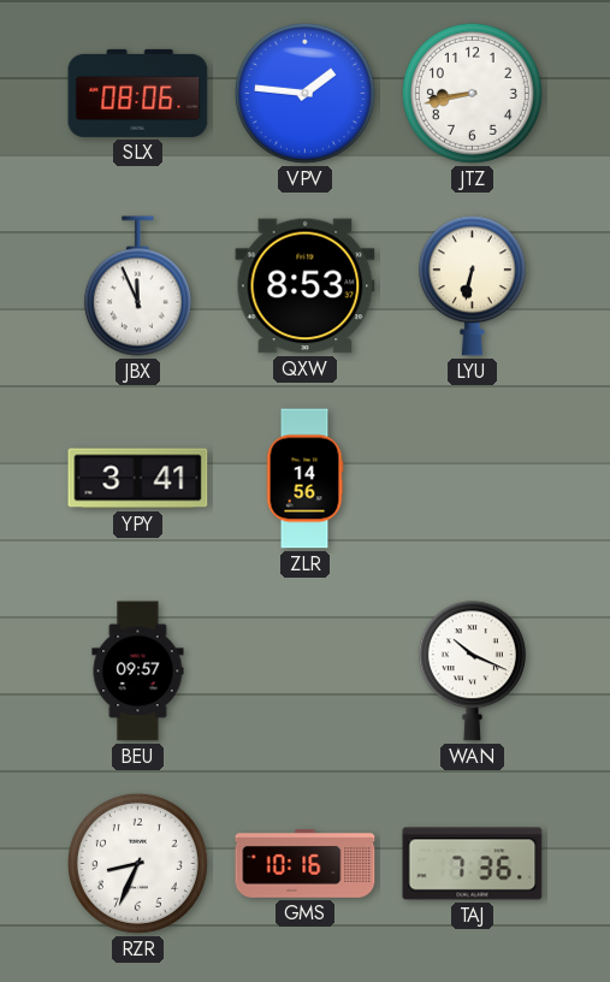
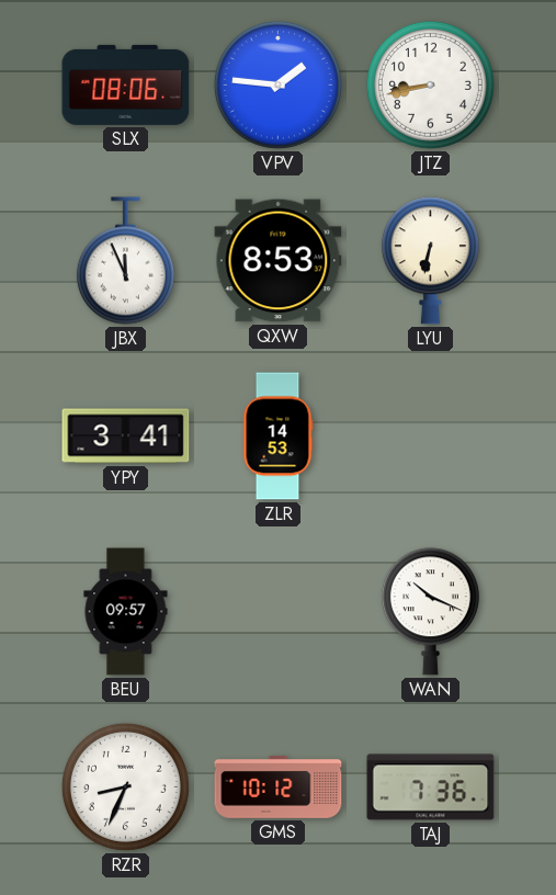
ZLR: 14:56 -> 14:53 (277, 437)
GMS: 10:16 -> 10:12 (279, 788)
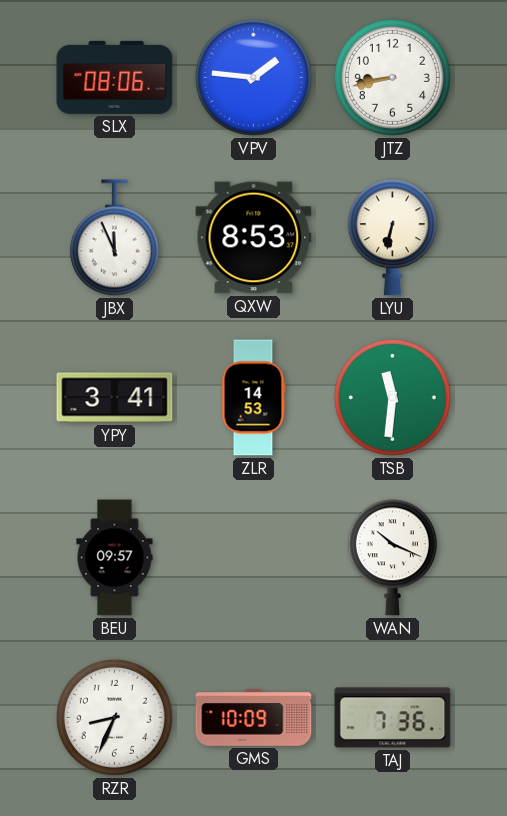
TSB: none -> 11:31 (392, 397)
GMS: 10:12 -> 10:09 (254, 718)
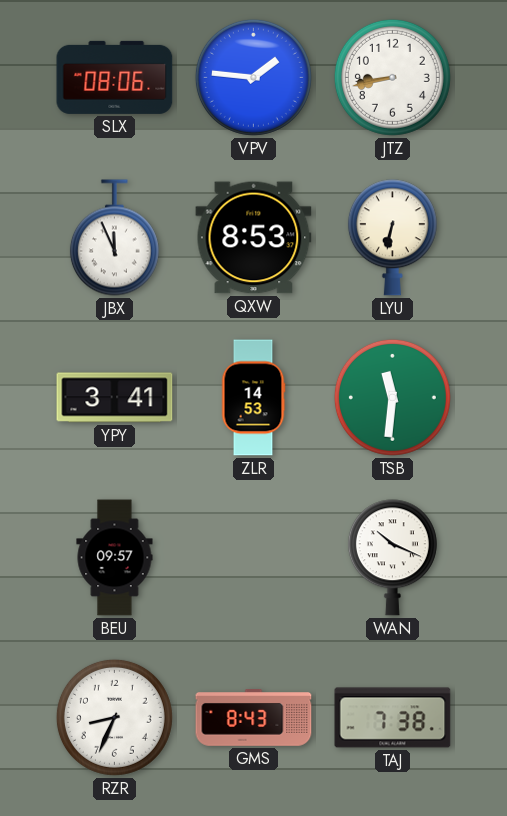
GMS: 10:09 -> 8:43 (254, 718)
TAJ: 7:36 -> 7:38 (393, 718)
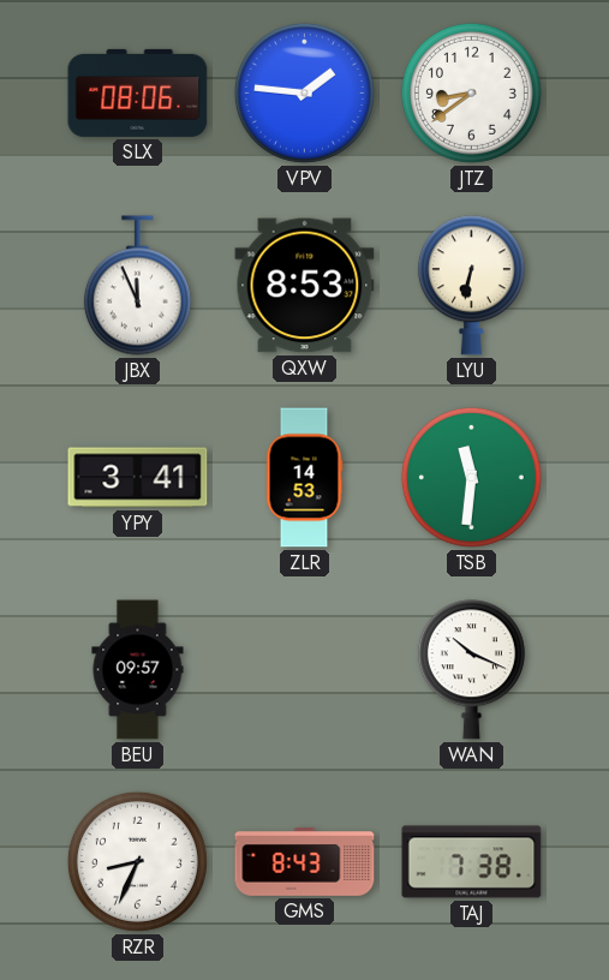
JTZ: 8:43 -> 8:39 (471, 92)
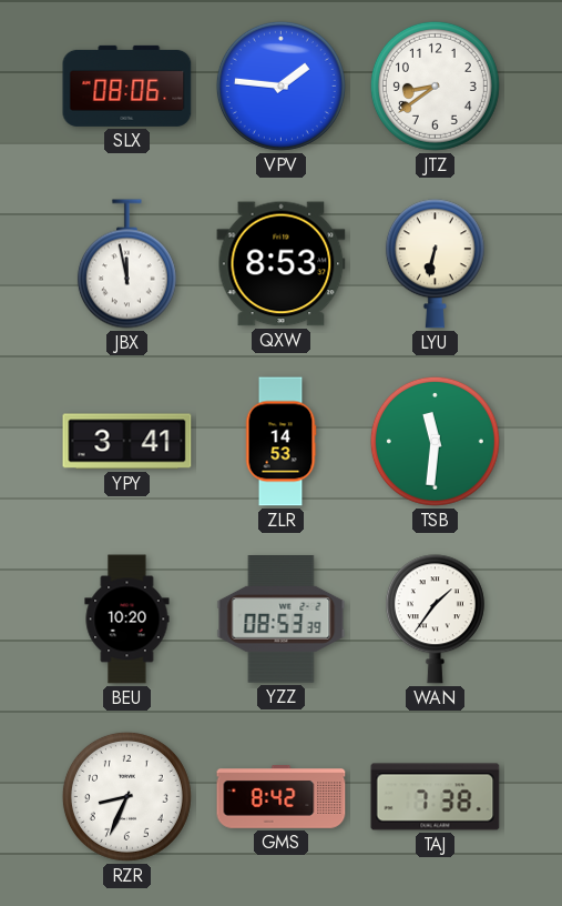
JBX: 11:56 -> 11:58 (126, 264)
BEU: 09:57 -> 10:20 (127, 620)
YZZ: none -> 08:53 (282, 620)
WAN: 10:19 -> 1:36 (435, 620)
GMS: 8:43 -> 8:42 (282, 797)
